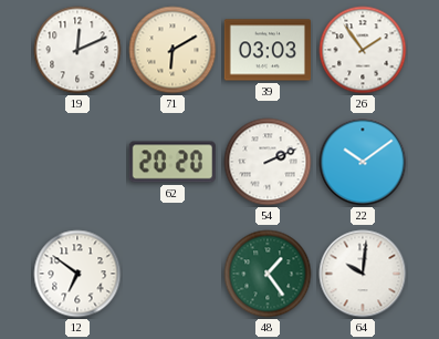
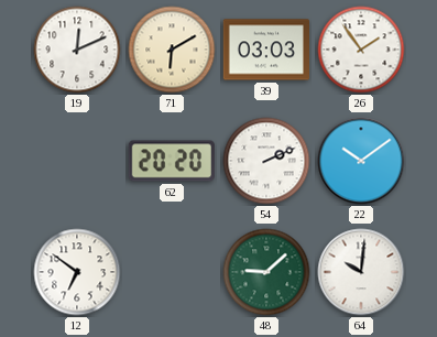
48: 1:24 -> 9:08 (266, 272)
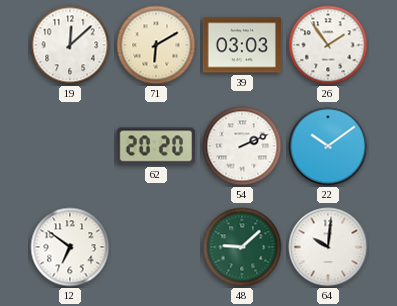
19: 12:11 -> 12:08 (70, 45)
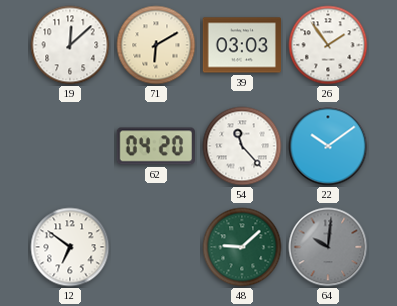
62: 20:20 -> 04:20 (156, 146)
54: 2:11 -> 11:23 (242, 146)
64 dial: white -> grey (328, 247)
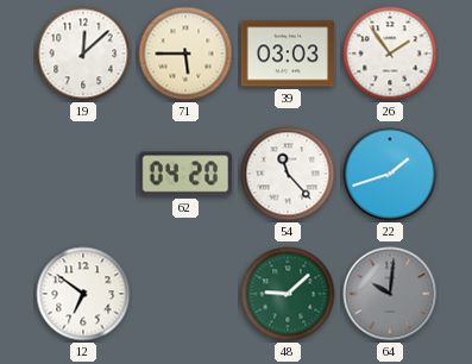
71: 6:10 -> 5:45 (185, 54)
22: 10:09 -> 1:42 (390, 174)
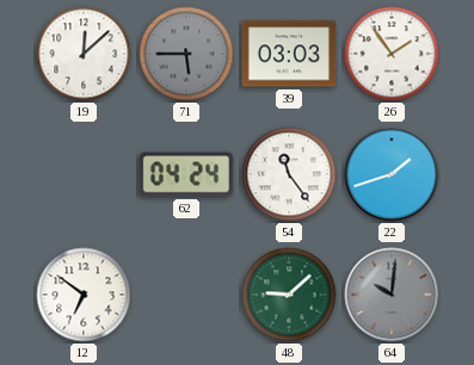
71 dial: cream -> grey (186, 54)
62: 04:20 -> 04:24 (186, 174)
54: 11:23 -> 11:24 (289, 174)
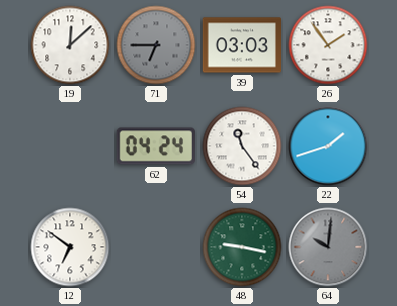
71: 5:45 -> 6:45 (156, 45)
48: 9:08 -> 9:17 (242, 247)
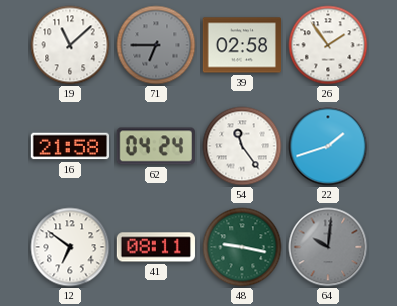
19: 12:08 -> 11:08 (70, 45)
39: 03:03 -> 02:58 (241, 45)
16: none -> 21:58 (69, 146)
41: none -> 08:11 (156, 247)
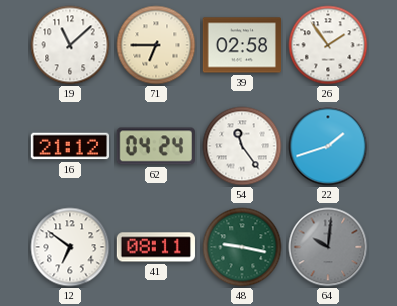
71 dial: grey -> cream (156, 45)
16: 21:58 -> 21:12 (69, 146)
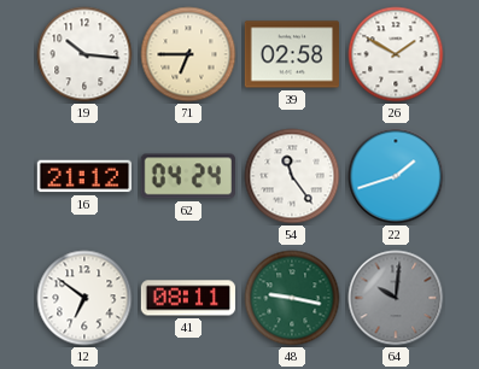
19: 11:08 -> 10:16 (84, 54)
26: 1:54 -> 1:50 (396, 54)
